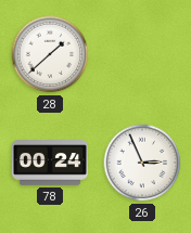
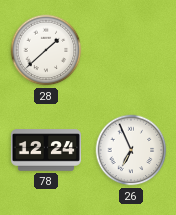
78: 00:24 -> 12:24 (46, 150)
26: 2:56 -> 6:56 (131, 150)
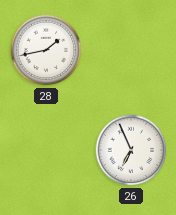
28: 1:38 -> 1:43 (46, 50)
78: 12:24 -> none (46, 150)
